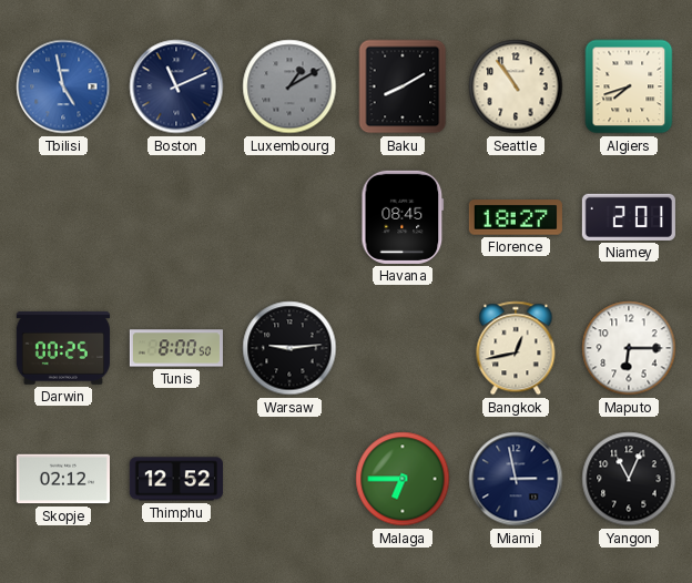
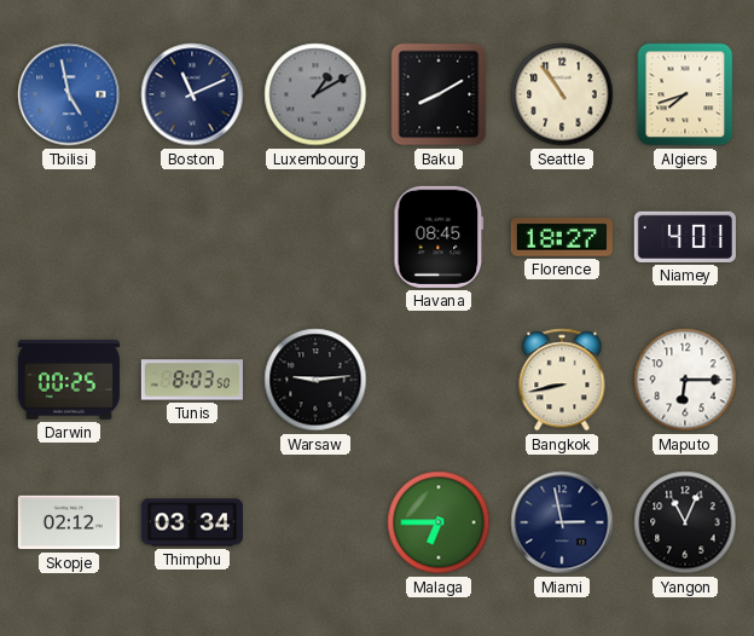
Niamey: 2:01 -> 4:01 (685, 237)
Tunis: 8:00 -> 8:03 (192, 380)
Bangkok: 12:43 -> 8:43 (562, 380)
Thimphu: 12:52 -> 03:34 (192, 522)
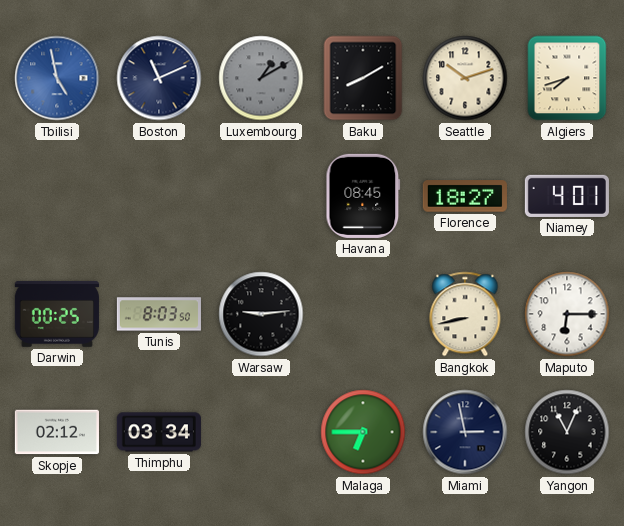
Seattle: 10:54 -> 10:12 (465, 78)
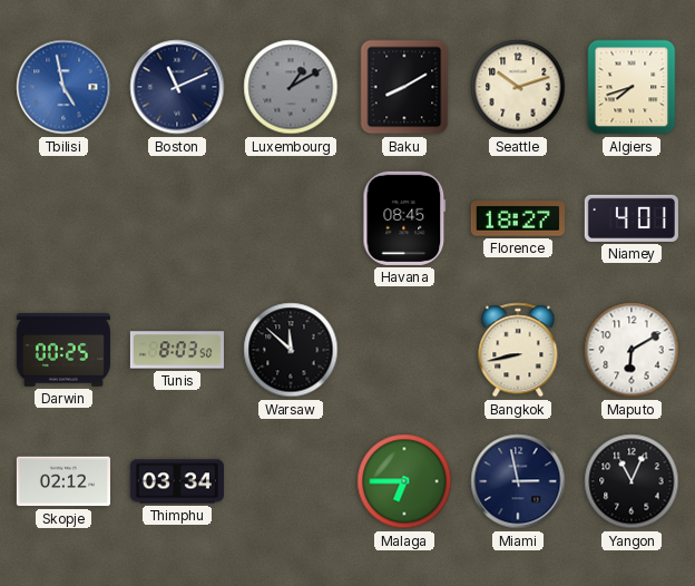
Warsaw: 9:14 -> 11:52 (291, 350)
Maputo: 6:15 -> 6:10 (632, 350)
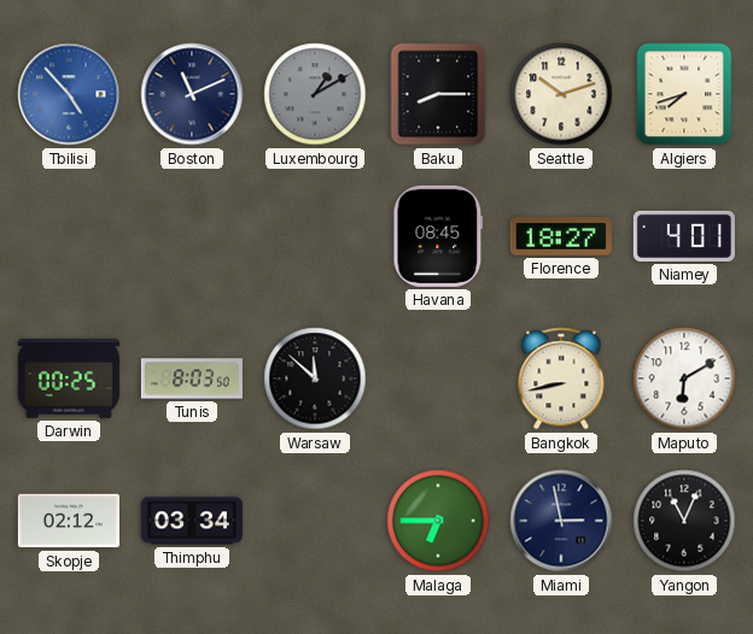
Tbilisi: 4:58 -> 4:53 (69, 94)
Baku: 8:10 -> 8:15 (438, 94)
